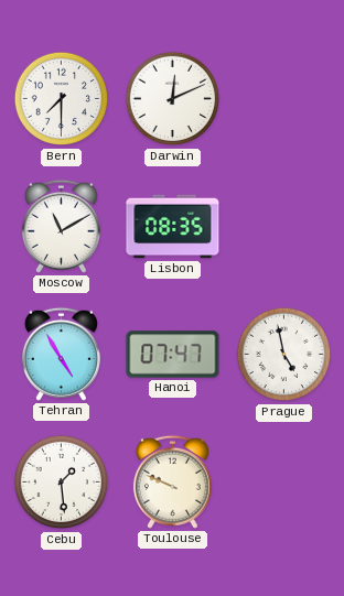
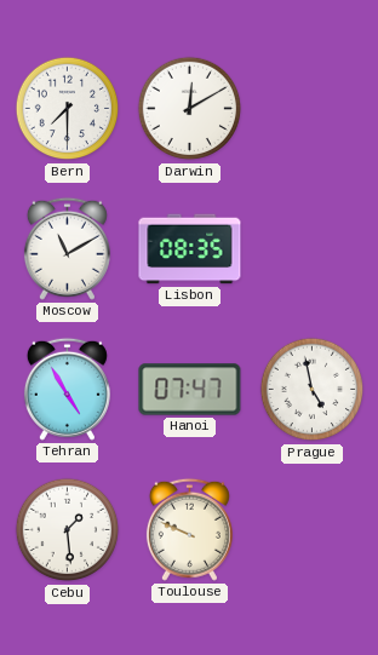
Darwin: 12:11 -> 12:10 (190, 109)
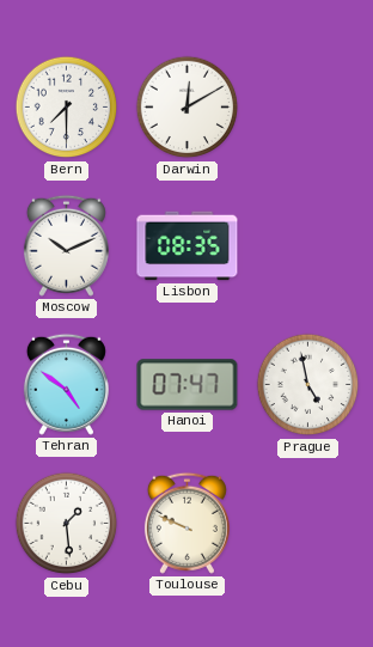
Moscow: 11:10 -> 10:11 (66, 245)
Tehran: 4:55 -> 4:51 (66, 384)
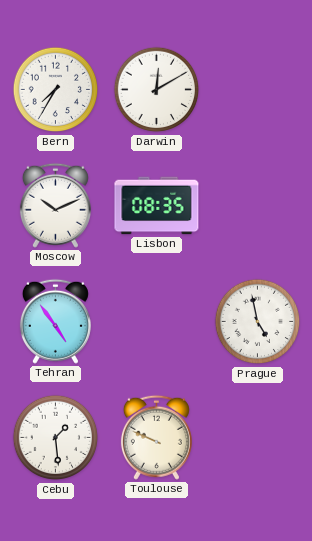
Bern: 7:30 -> 7:35 (56, 90)
Tehran: 4:51 -> 4:54 (55, 321)
Hanoi: 07:47 -> none (188, 385)
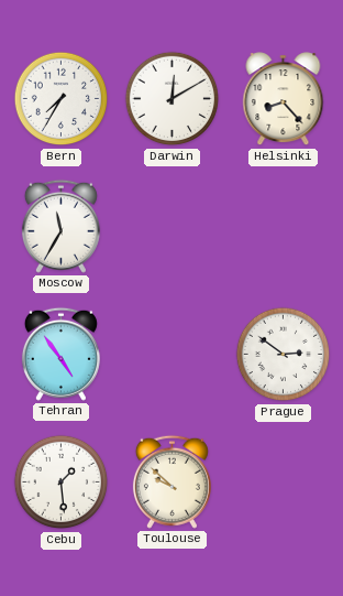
Helsinki: none -> 8:23 (284, 99)
Moscow: 10:11 -> 11:35 (60, 226)
Lisbon: 08:35 -> none (157, 206)
Prague: 4:58 -> 2:51 (284, 355)
Toulouse: 9:49 -> 9:52 (171, 481)
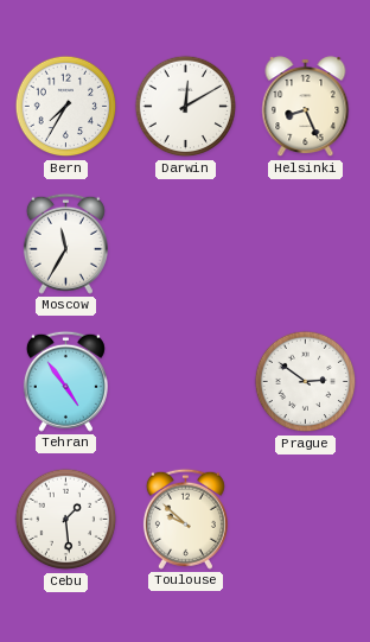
Helsinki: 8:23 -> 8:26 (306, 107)
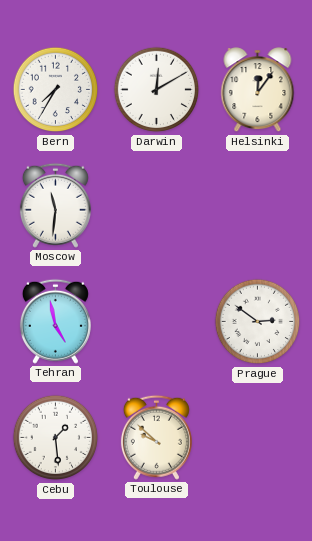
Helsinki: 8:26 -> 12:06 (258, 90)
Moscow: 11:35 -> 11:31 (55, 205)
Tehran: 4:54 -> 4:58 (55, 321)
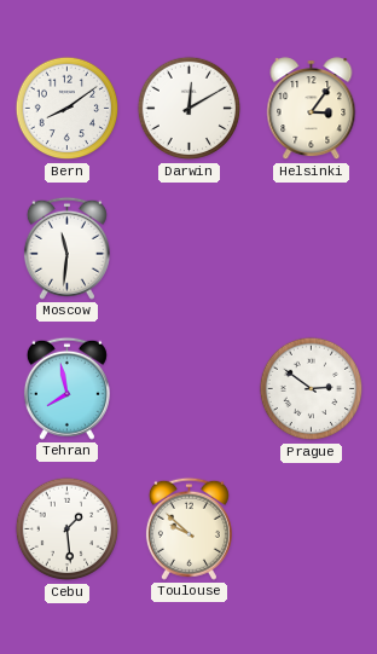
Bern: 7:35 -> 8:09 (68, 109)
Helsinki: 12:06 -> 3:06 (312, 109)
Tehran: 4:58 -> 7:58 (66, 388)
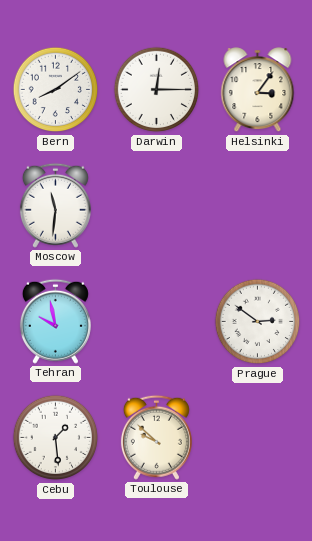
Darwin: 12:10 -> 12:15 (157, 90)
Tehran: 7:58 -> 9:58 (55, 321)
